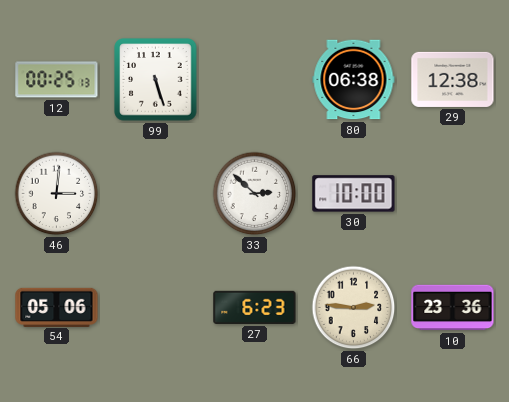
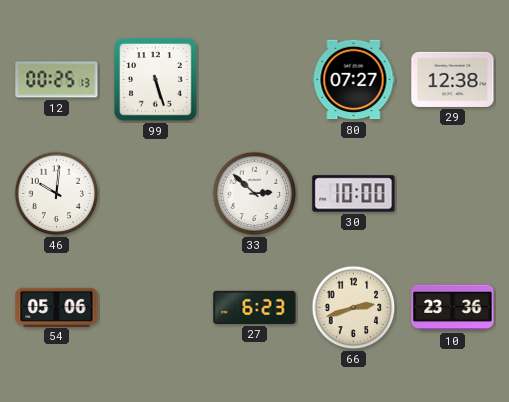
80: 06:38 -> 07:27 (354, 80)
46: 3:01 -> 10:01 (57, 194)
66: 2:46 -> 2:42 (354, 308)
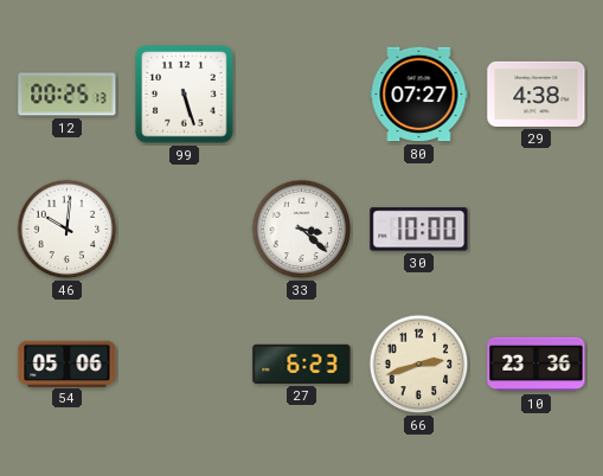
29: 12:38 -> 4:38 (537, 94)
33: 2:52 -> 3:22 (302, 230)
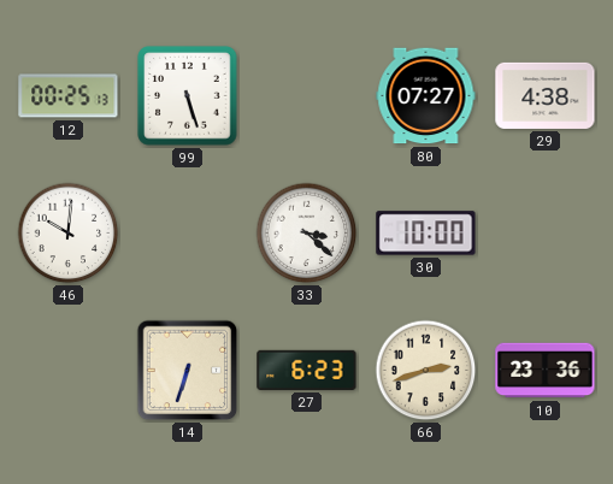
54: 05:06 -> none (68, 364)
14: none -> 6:33 (188, 371)
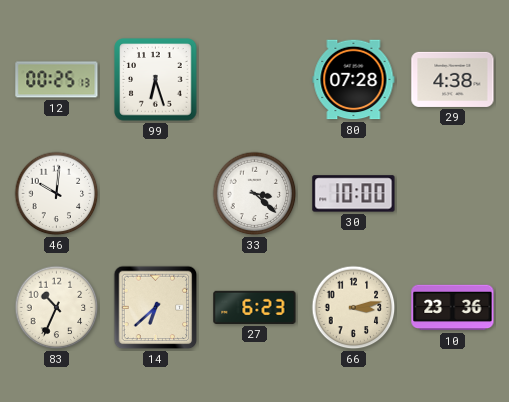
99: 5:27 -> 6:27 (156, 80)
80: 07:27 -> 07:28 (354, 80)
83: none -> 10:34 (57, 308)
14: 6:33 -> 6:38 (156, 308)
66: 2:42 -> 3:13 (354, 308)
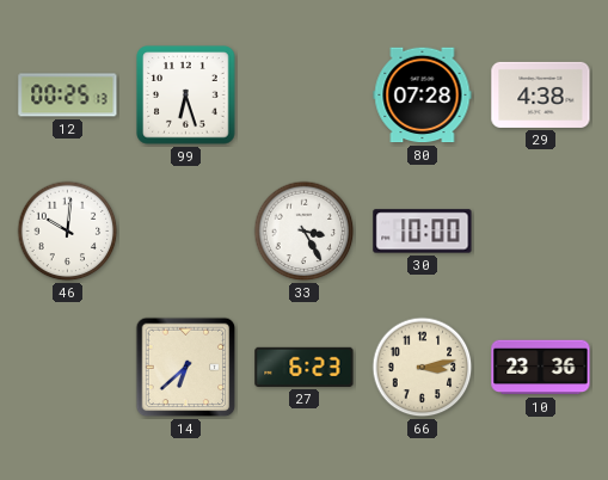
33: 3:22 -> 3:25 (305, 232)
83: 10:34 -> none (57, 308)
